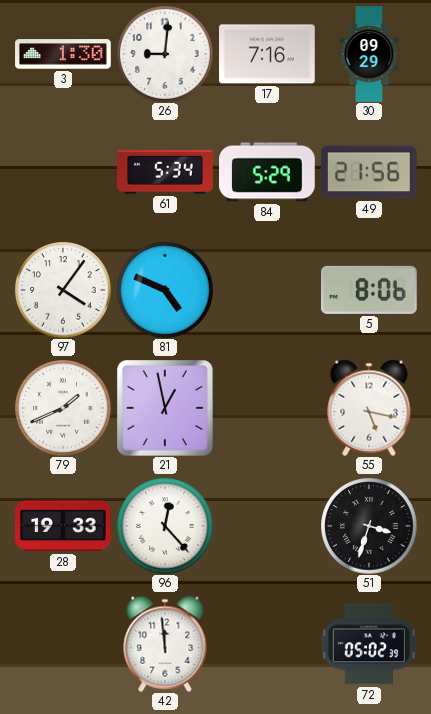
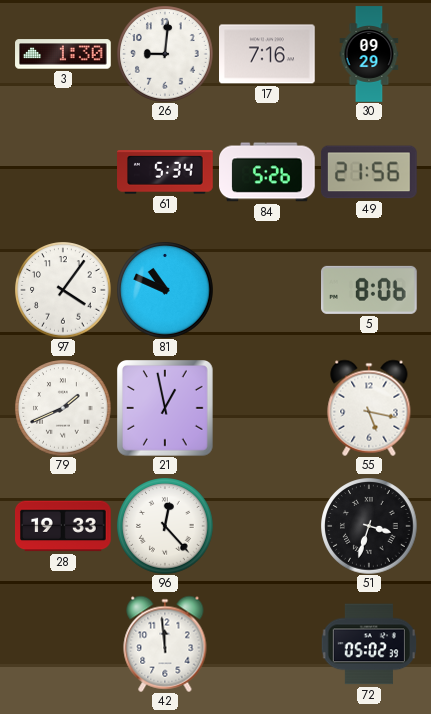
84: 5:29 -> 5:26 (268, 172)
81: 4:49 -> 10:49 (165, 290)
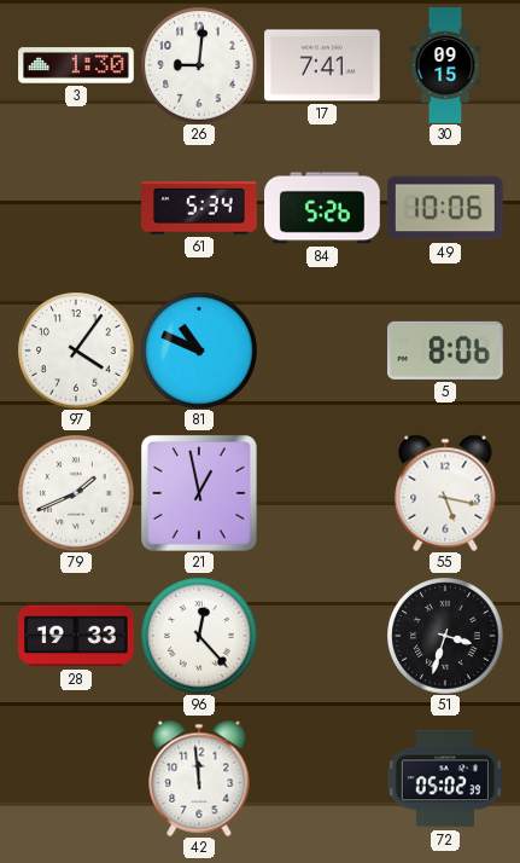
17: 7:16 -> 7:41 (323, 65)
30: 09:29 -> 09:15 (445, 65)
49: 21:56 -> 10:06 (445, 208)
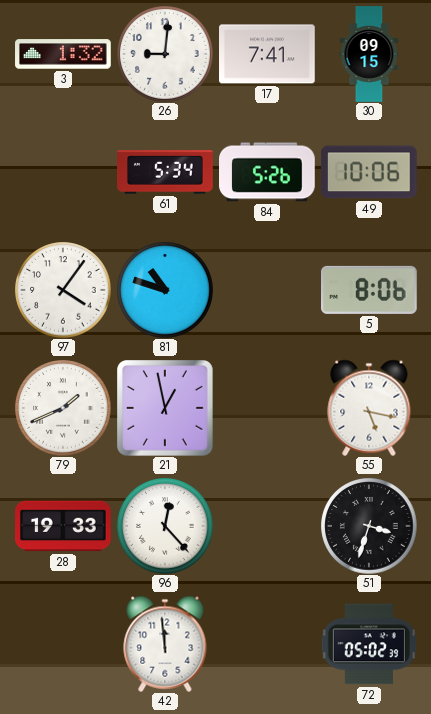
3: 1:30 -> 1:32 (63, 54)
81: 10:49 -> 10:48 (165, 290)
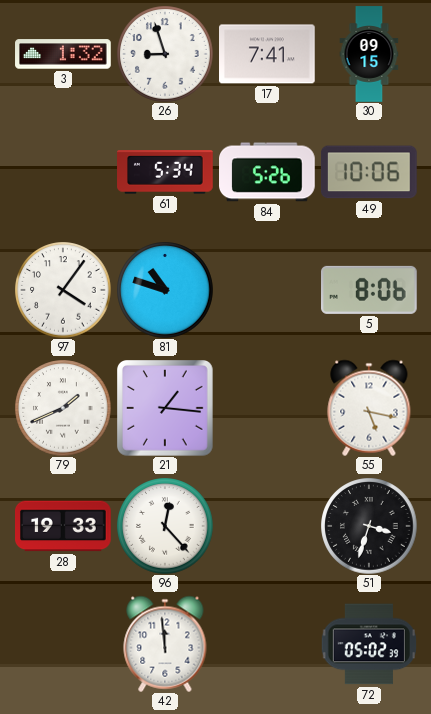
26: 9:01 -> 8:57 (165, 54)
21: 12:58 -> 1:16 (166, 409)
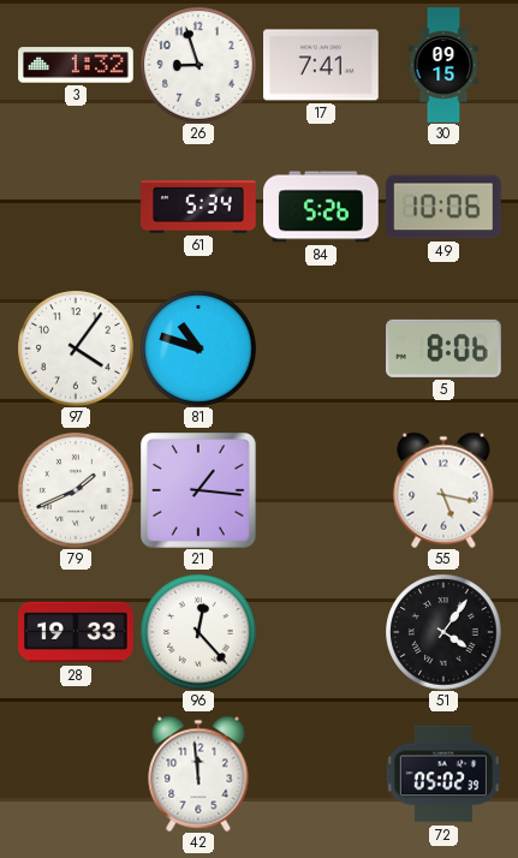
51: 3:33 -> 4:06 (443, 632)
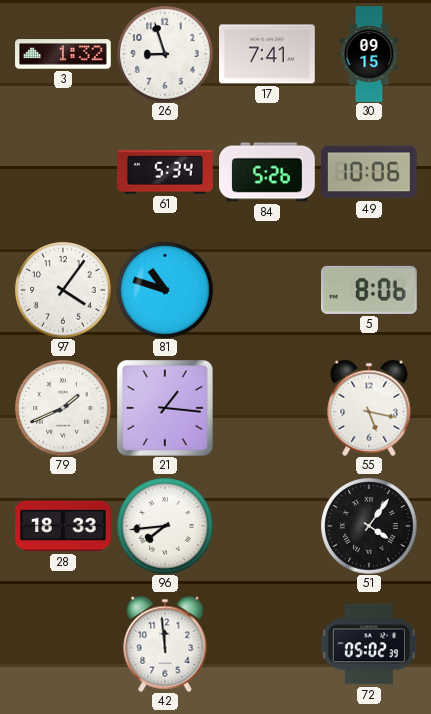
28: 19:33 -> 18:33 (64, 526)
96: 12:23 -> 7:44 (165, 526)
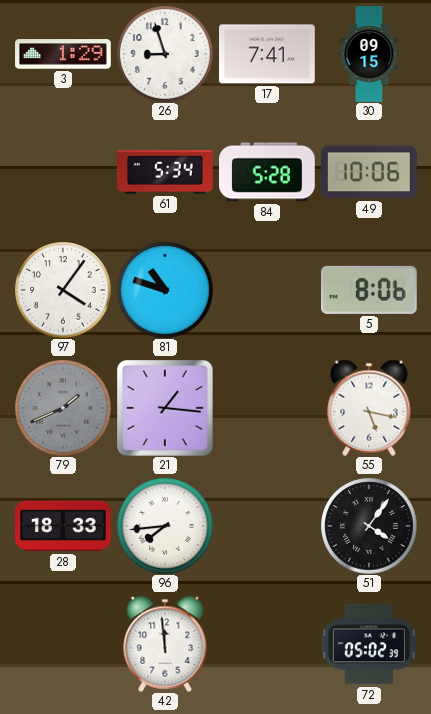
3: 1:32 -> 1:29 (63, 54)
84: 5:26 -> 5:28 (268, 172)
79 dial: white -> grey (63, 408)
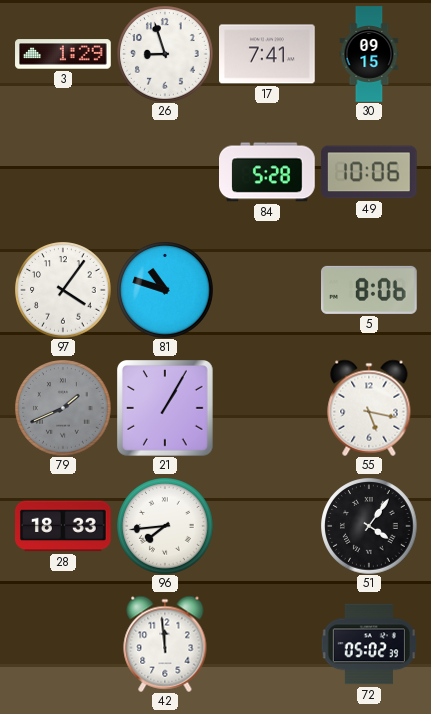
61: 5:34 -> none (165, 172)
21: 1:16 -> 1:05 (166, 409)
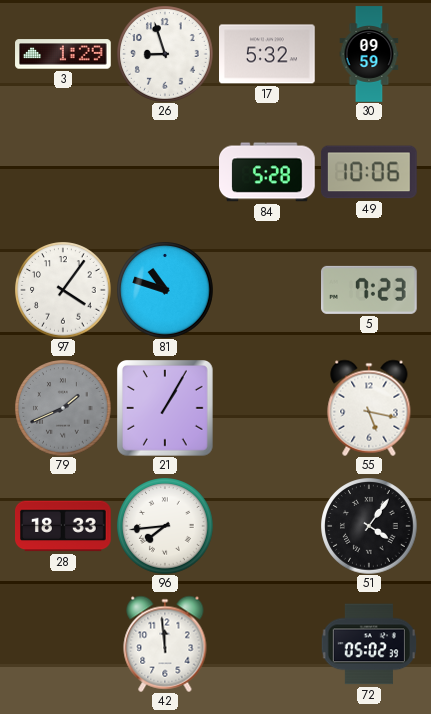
17: 7:41 -> 5:32 (268, 54)
30: 09:15 -> 09:59 (369, 54)
5: 8:06 -> 7:23 (370, 290)
